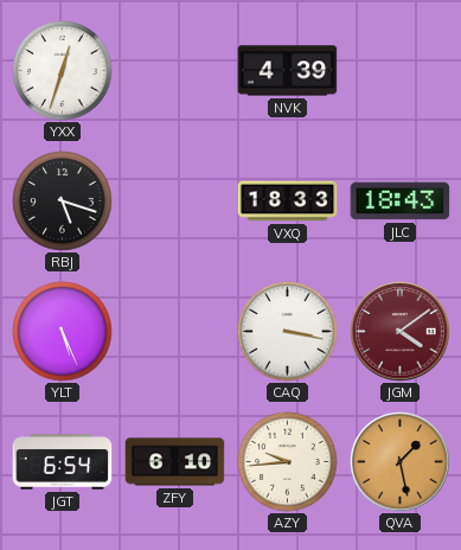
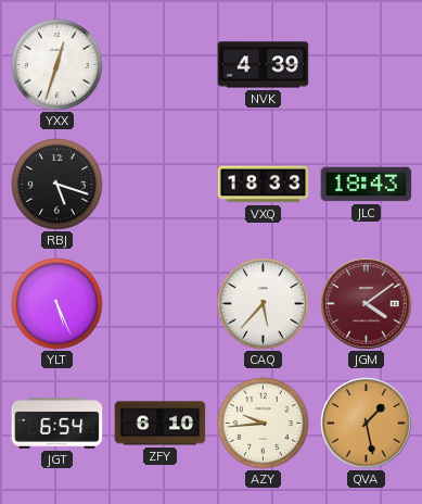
CAQ: 3:17 -> 5:37 (264, 304)
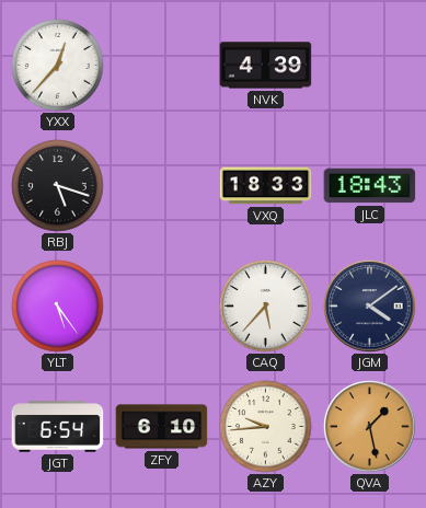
YXX: 12:33 -> 12:37 (58, 66)
YLT: 5:26 -> 5:24 (58, 307)
JGM dial: burgundy -> navy (370, 307)
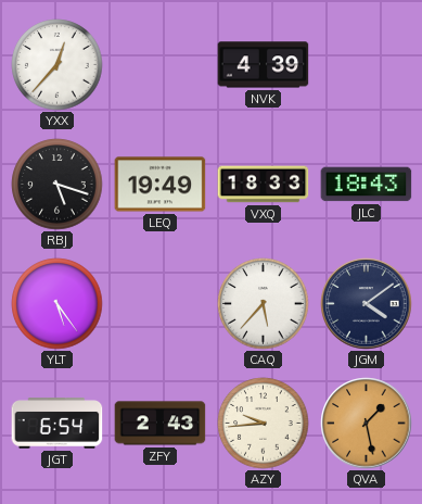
LEQ: none -> 19:49 (161, 185)
ZFY: 6:10 -> 2:43 (161, 424)
